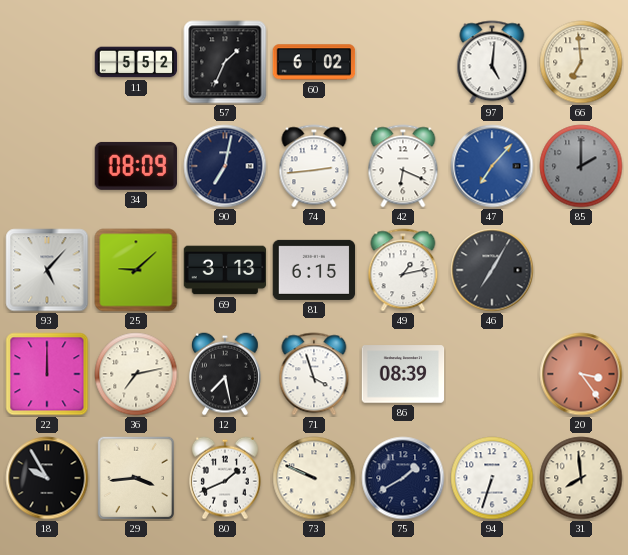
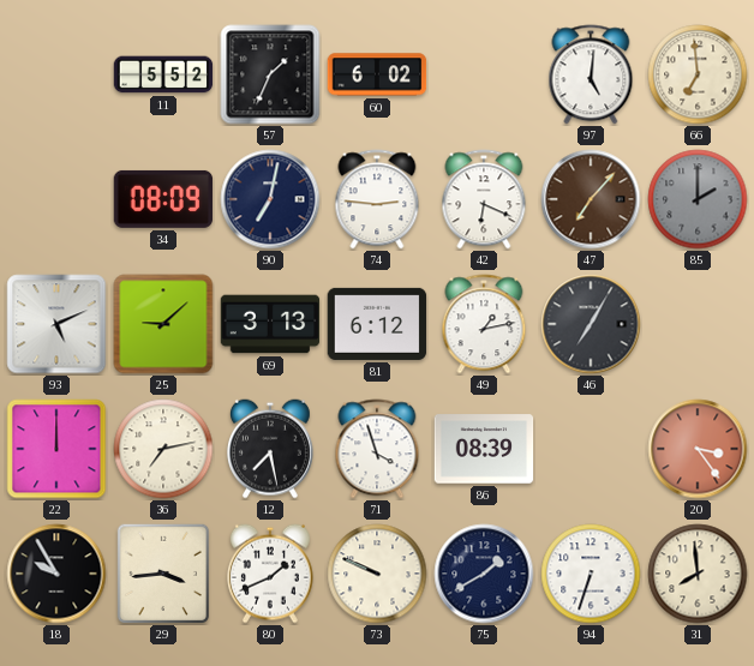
74: 2:44 -> 2:46 (377, 199)
47 dial: blue -> brown (591, 199)
93: 5:07 -> 5:11 (56, 324)
81: 6:15 -> 6:12 (377, 324)
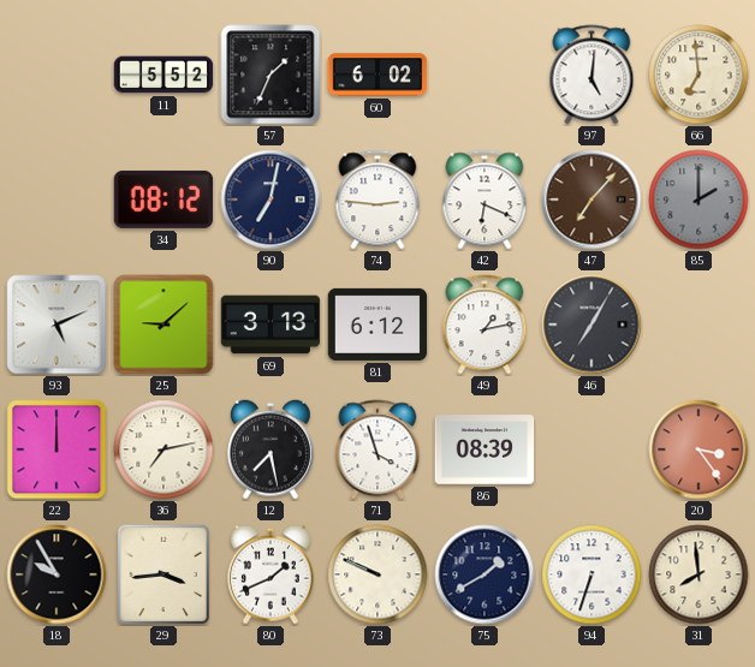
34: 08:09 -> 08:12 (164, 199)
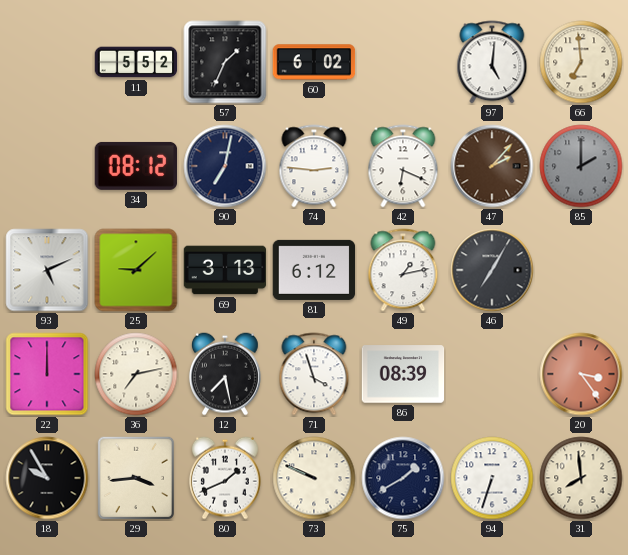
47: 7:07 -> 2:07 (492, 166)
